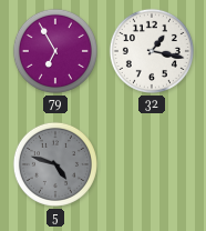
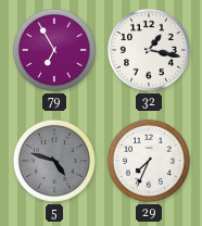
29: none -> 7:34 (149, 161)
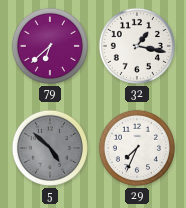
79: 6:55 -> 6:38 (50, 46)
5: 4:48 -> 4:52 (50, 148)
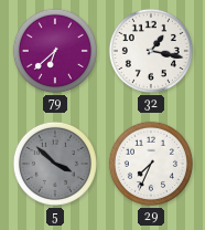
5: 4:52 -> 3:52 (55, 164)
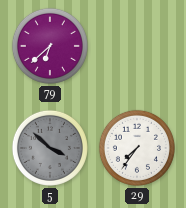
32: 1:17 -> none (151, 51)
29: 7:34 -> 7:36 (137, 148)
